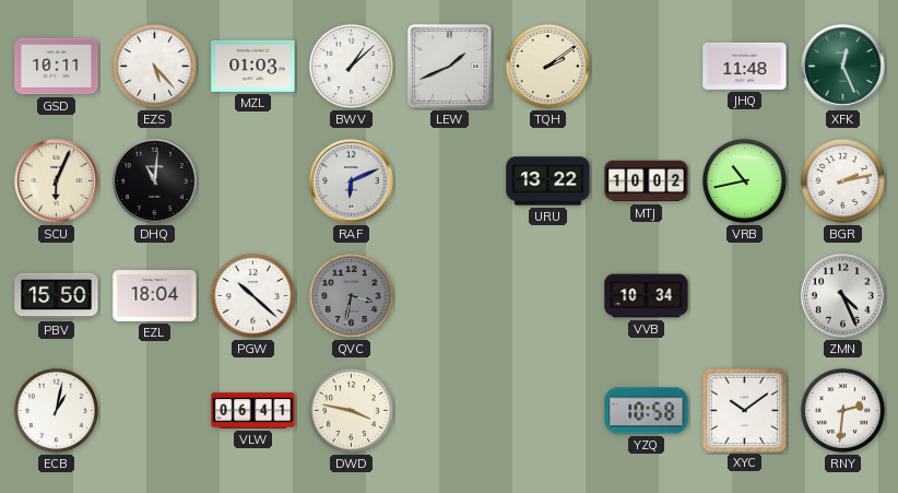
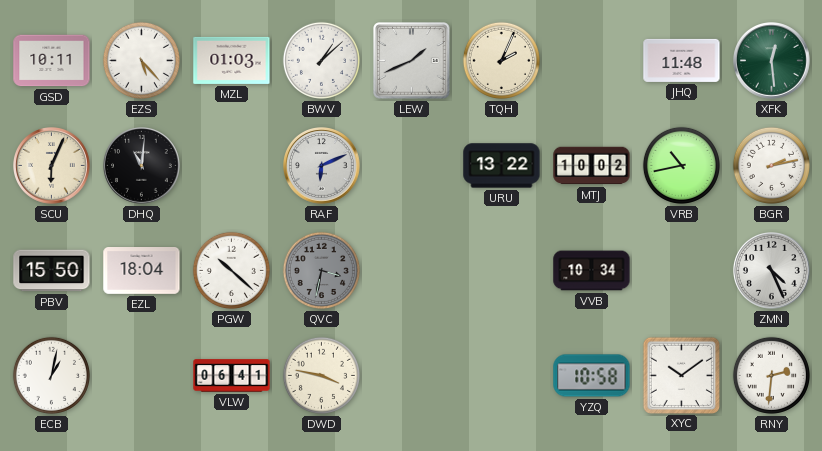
TQH: 2:09 -> 2:04 (501, 60)
XFK: 12:26 -> 12:29 (772, 61)
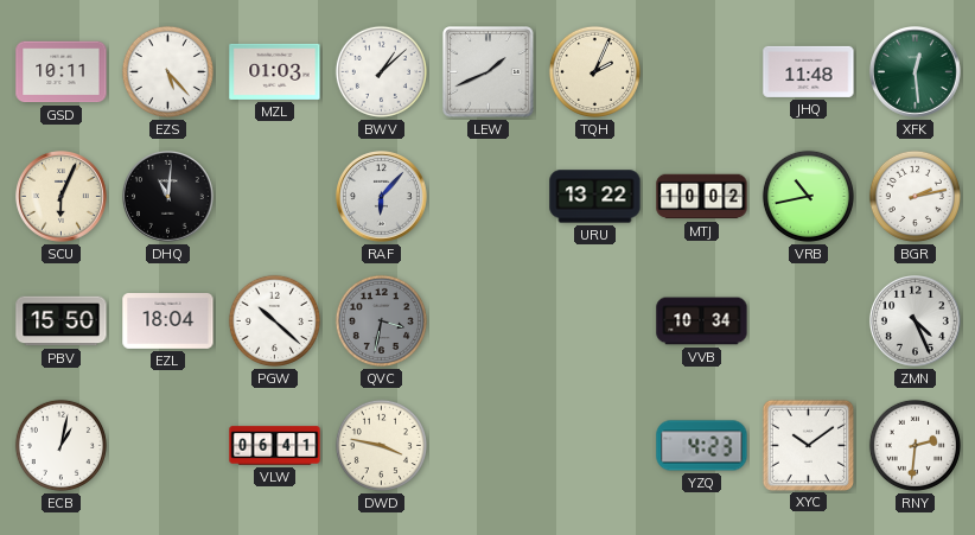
RAF: 6:11 -> 6:07 (382, 197)
YZQ: 10:58 -> 4:23 (702, 446)
